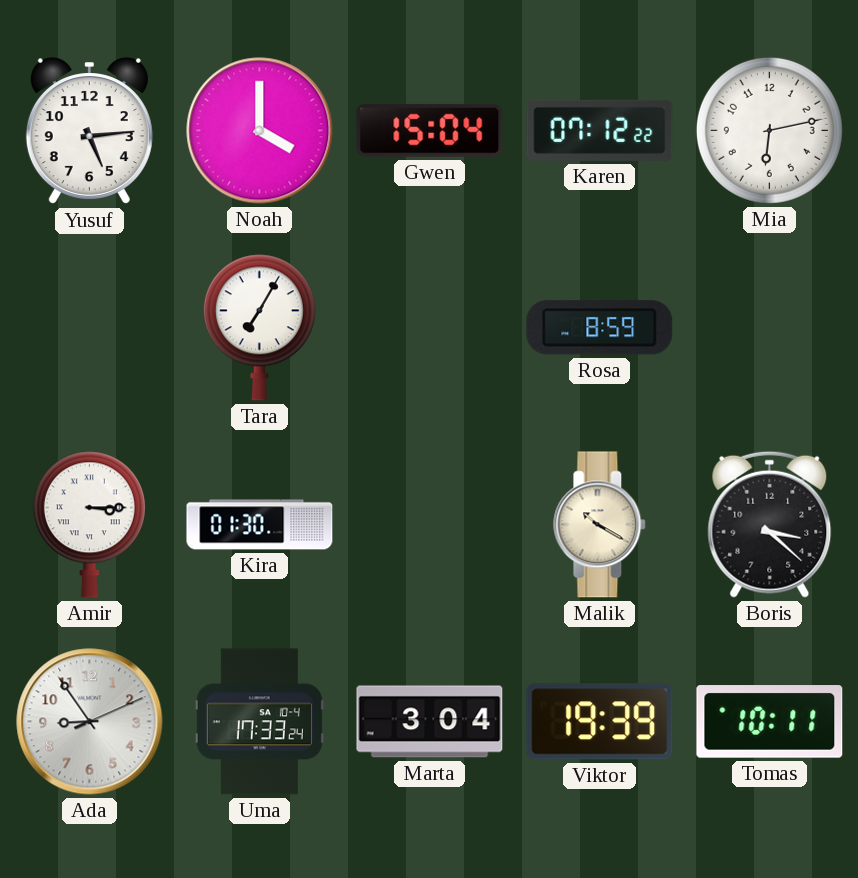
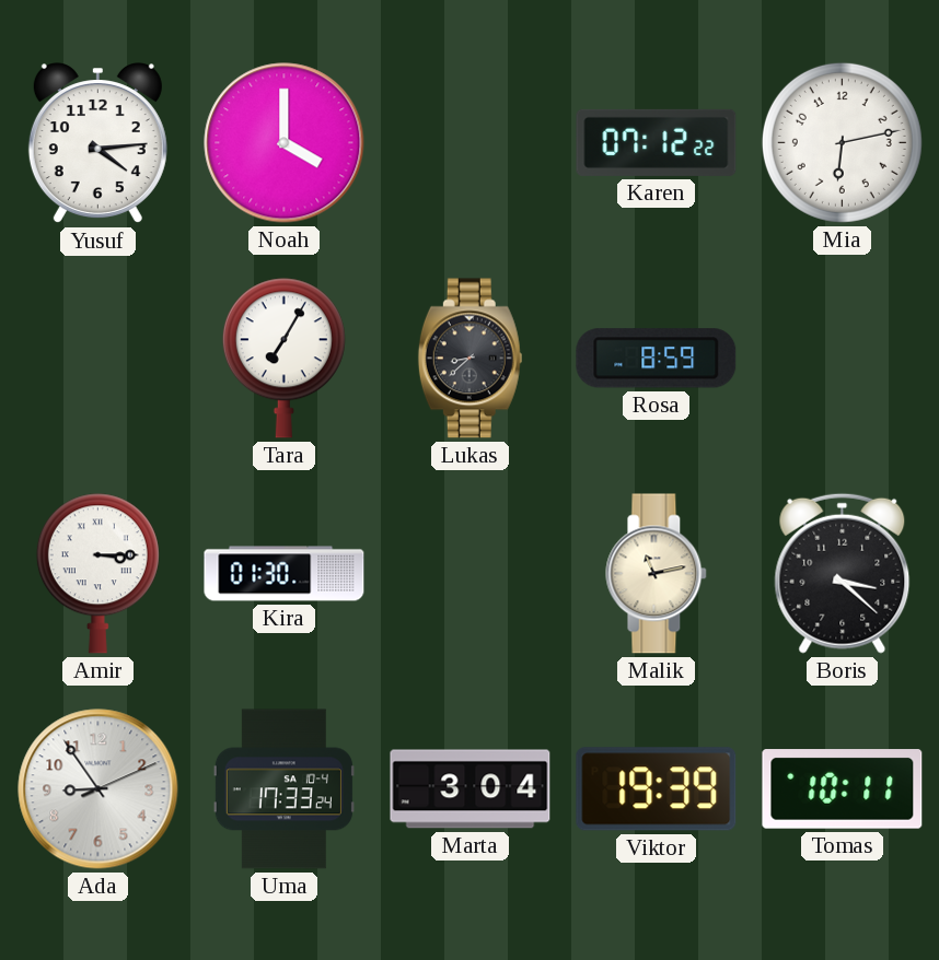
Yusuf: 5:14 -> 4:14 (97, 143)
Gwen: 15:04 -> none (430, 130)
Lukas: none -> 8:38 (469, 359)
Malik: 10:20 -> 11:13 (657, 574)
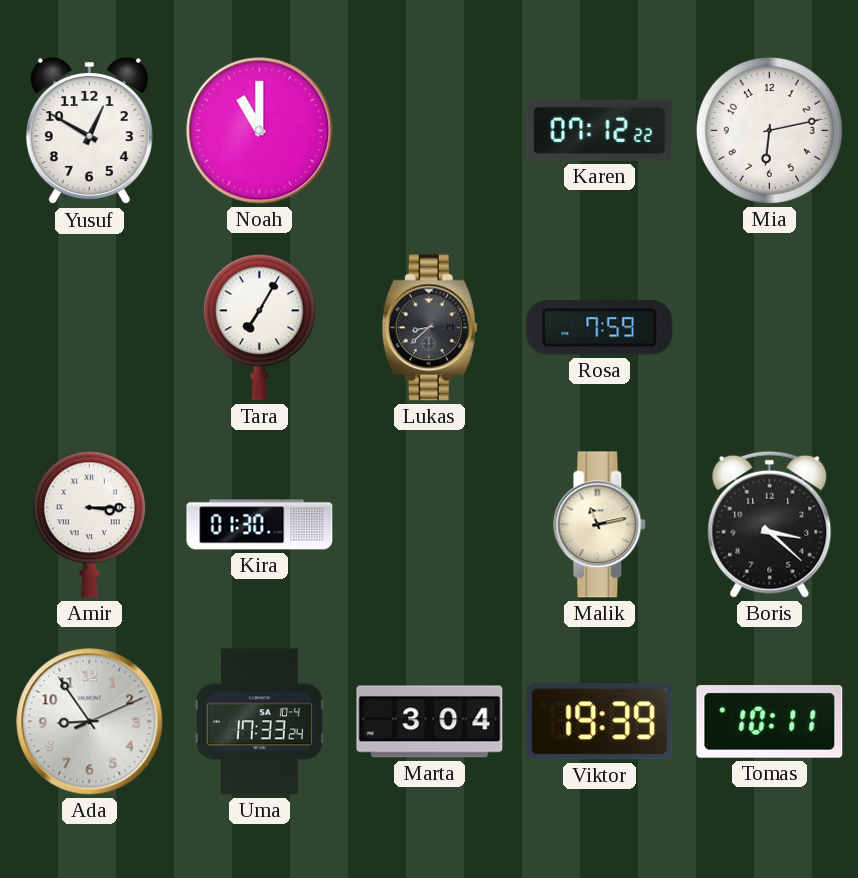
Yusuf: 4:14 -> 12:50 (89, 131)
Noah: 4:00 -> 11:00 (260, 131)
Rosa: 8:59 -> 7:59 (600, 328)
